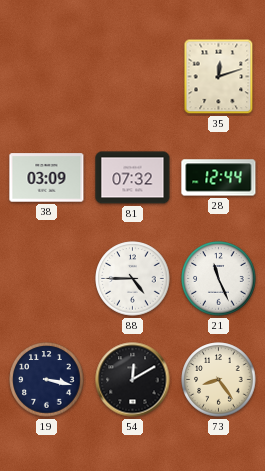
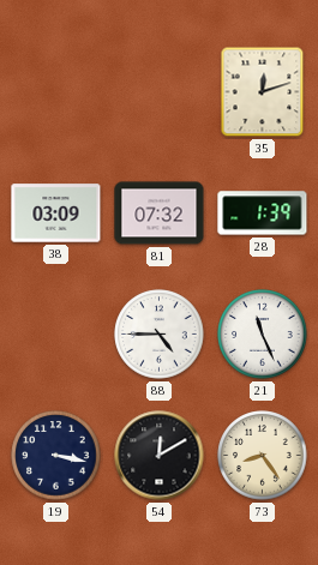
28: 12:44 -> 1:39 (263, 214)
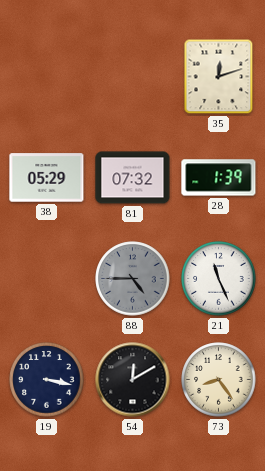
38: 03:09 -> 05:29 (47, 178)
88 dial: white -> grey (133, 279)
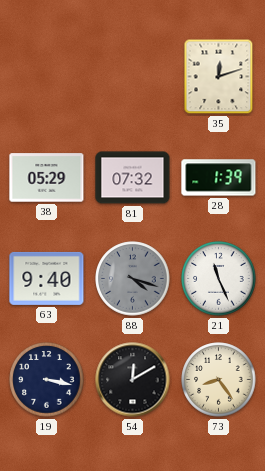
63: none -> 9:40 (47, 278)
88: 4:45 -> 4:18 (133, 279)
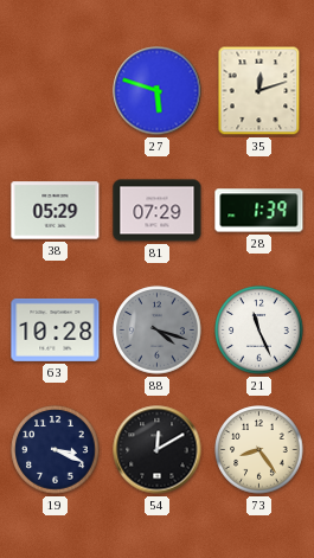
27: none -> 5:48 (158, 91)
81: 07:32 -> 07:29 (158, 211)
63: 9:40 -> 10:28 (56, 329)
19: 3:17 -> 3:19 (56, 450)
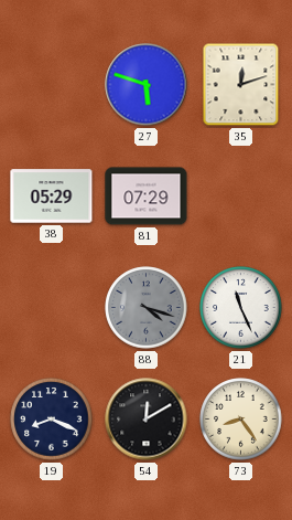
28: 1:39 -> none (259, 211)
63: 10:28 -> none (56, 329)
19: 3:19 -> 8:19 (52, 420)
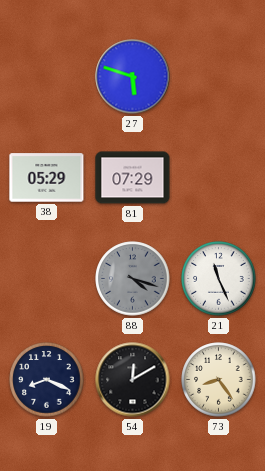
35: 12:12 -> none (241, 85)
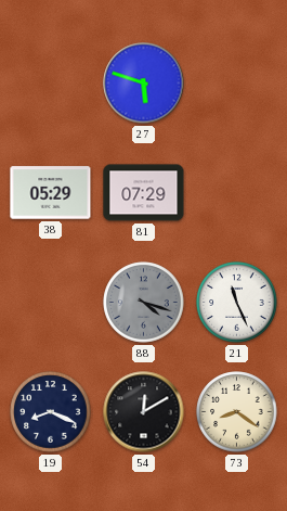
73: 8:24 -> 8:21 (237, 412)
